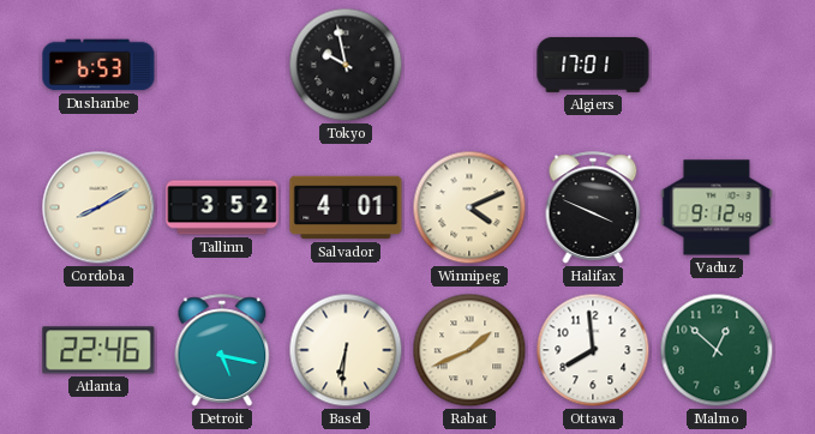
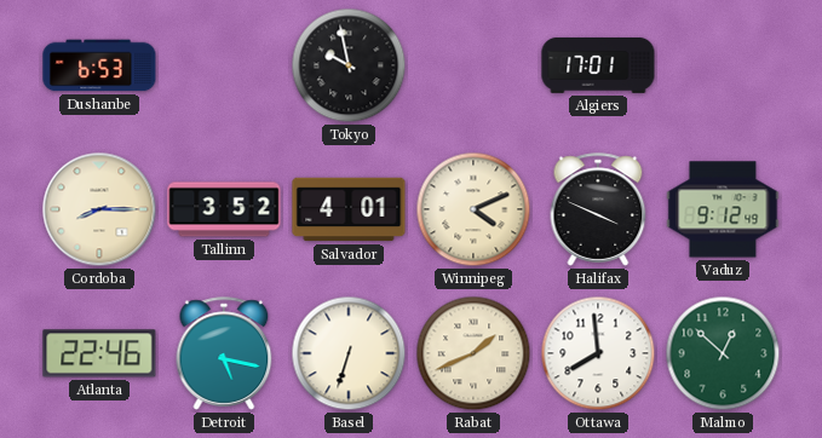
Cordoba: 8:10 -> 8:15 (99, 209)
Basel: 6:31 -> 6:33 (349, 353)
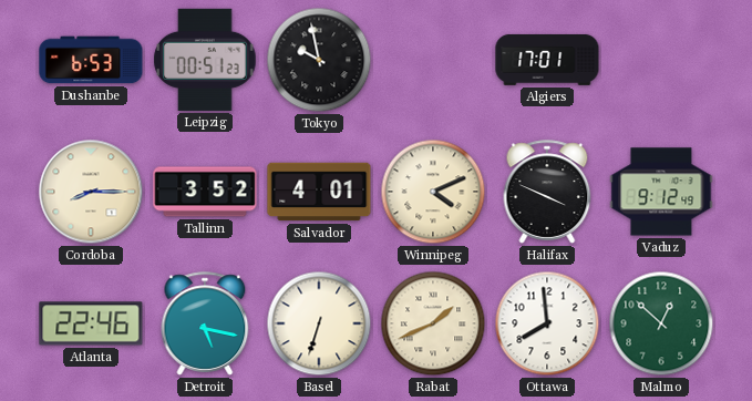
Leipzig: none -> 00:51 (205, 60)
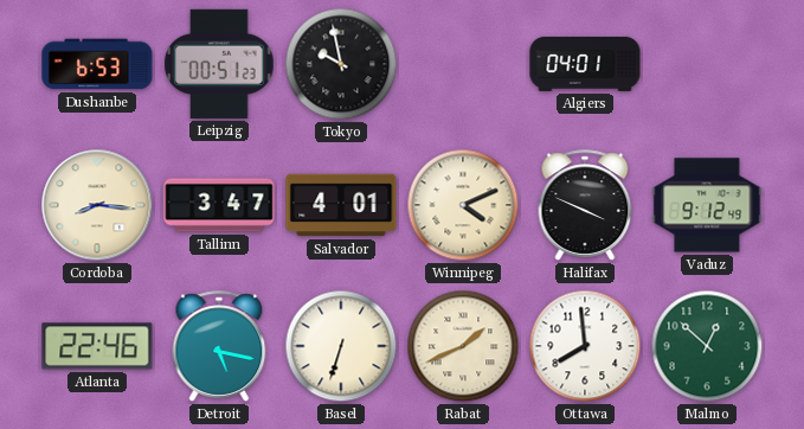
Algiers: 17:01 -> 04:01 (585, 64)
Cordoba: 8:15 -> 8:16 (97, 205)
Tallinn: 3:52 -> 3:47 (219, 205)
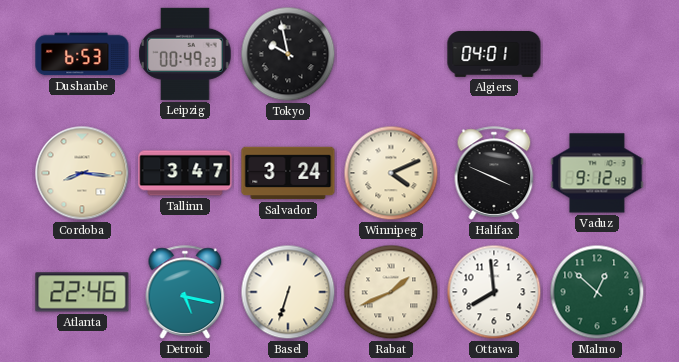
Leipzig: 00:51 -> 00:49 (185, 54)
Salvador: 4:01 -> 3:24 (288, 173)
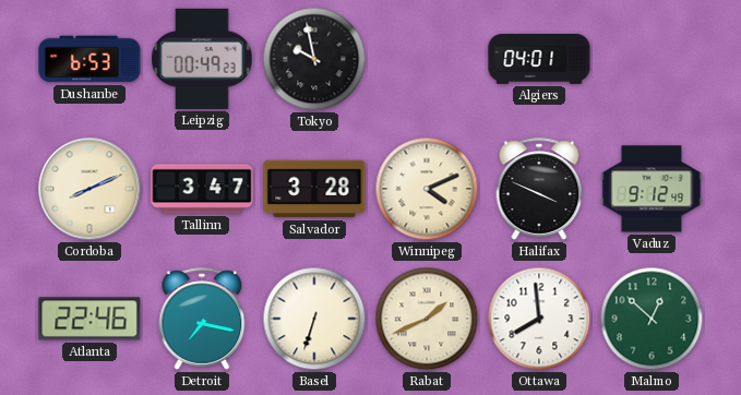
Cordoba: 8:16 -> 8:11 (89, 189)
Salvador: 3:24 -> 3:28 (314, 189)
Detroit: 5:17 -> 7:17 (202, 319)
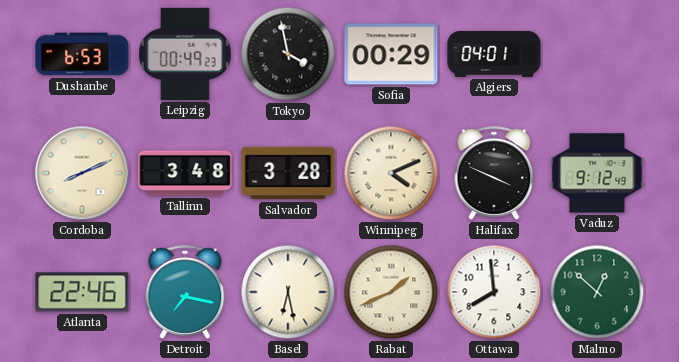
Tokyo: 9:58 -> 3:58 (288, 54)
Sofia: none -> 00:29 (391, 54)
Tallinn: 3:47 -> 3:48 (185, 173)
Basel: 6:33 -> 6:28 (288, 292)
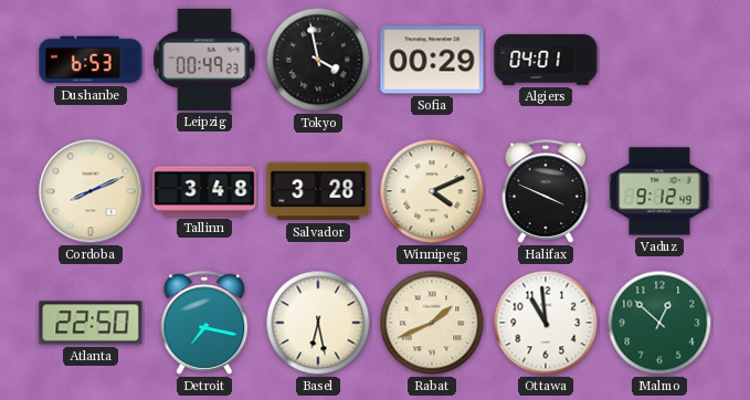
Atlanta: 22:46 -> 22:50 (91, 323)
Ottawa: 7:59 -> 10:59 (546, 323)
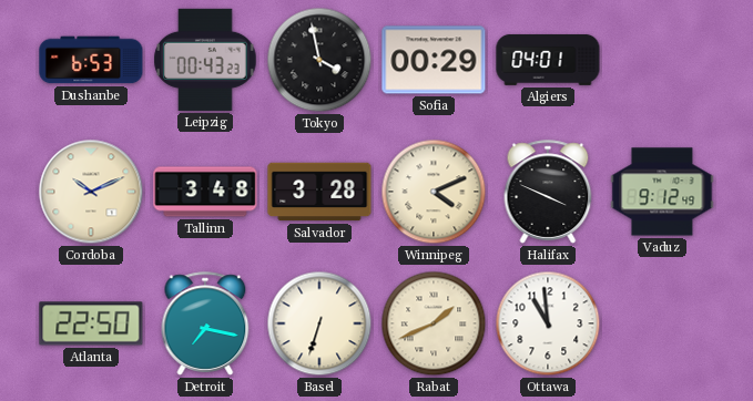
Leipzig: 00:49 -> 00:43 (205, 60)
Cordoba: 8:11 -> 10:11 (91, 192)
Basel: 6:28 -> 6:33 (319, 323)
Malmo: 12:52 -> none (659, 323)
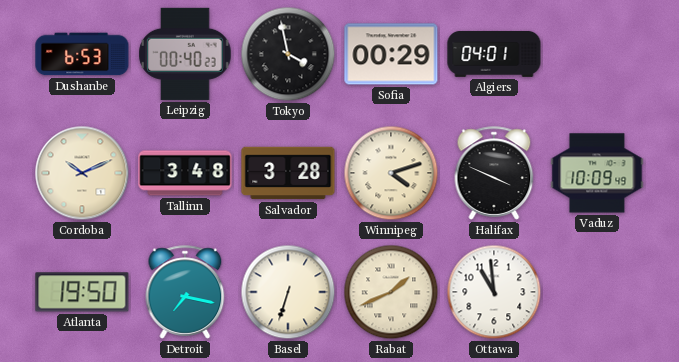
Leipzig: 00:43 -> 00:40 (185, 54)
Winnipeg: 4:11 -> 4:12 (391, 173)
Vaduz: 9:12 -> 10:09 (597, 173)
Atlanta: 22:50 -> 19:50 (82, 292)
